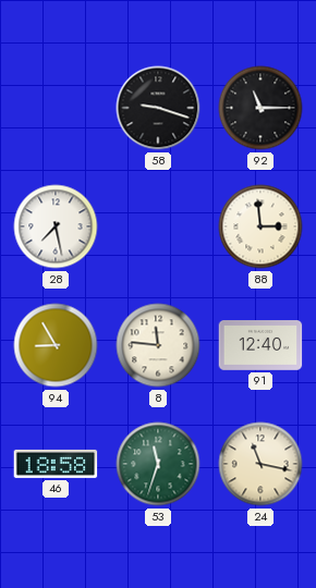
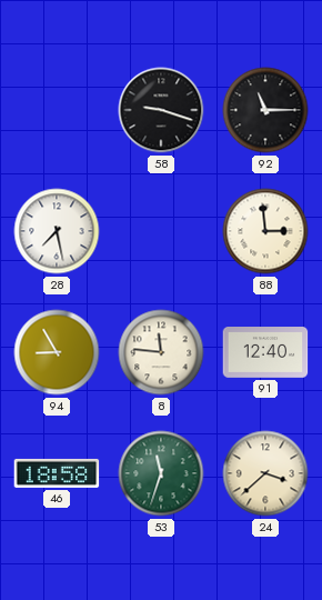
24: 11:17 -> 3:38 (265, 473)
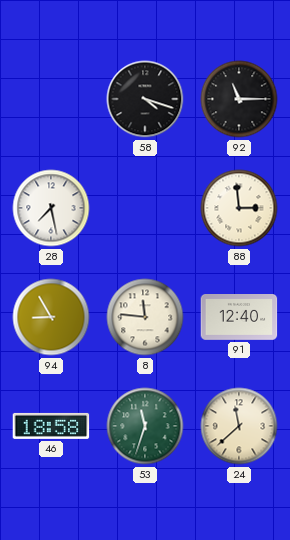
58: 9:18 -> 4:18 (145, 99)
24: 3:38 -> 11:38 (239, 426)
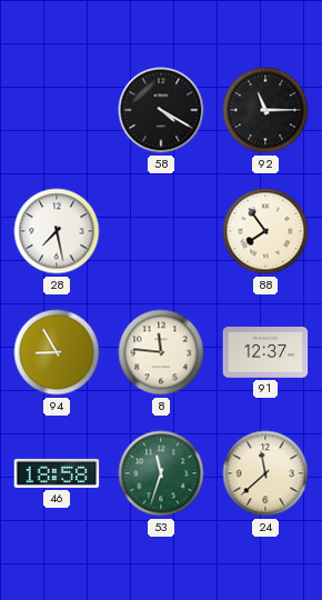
58: 4:18 -> 4:20 (161, 110)
88: 2:59 -> 7:54 (265, 231)
91: 12:40 -> 12:37 (265, 353)
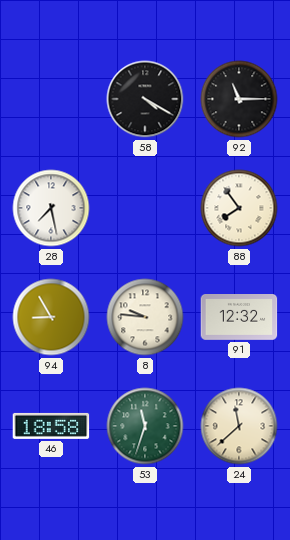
8: 11:46 -> 9:46 (145, 317)
91: 12:37 -> 12:32 (239, 318)
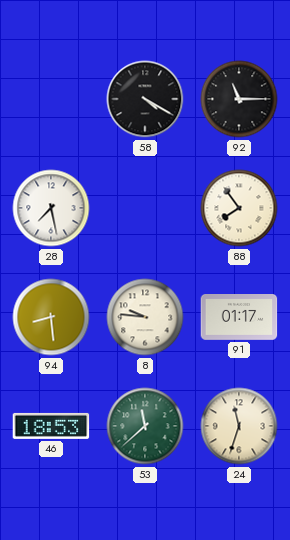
94: 8:55 -> 8:29 (51, 317)
91: 12:32 -> 01:17 (239, 318)
46: 18:58 -> 18:53 (51, 426)
53: 11:33 -> 11:38 (145, 426)
24: 11:38 -> 11:33 (239, 426)
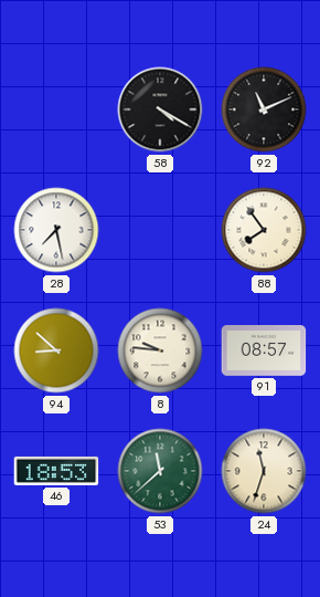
92: 11:15 -> 11:11 (264, 109)
94: 8:29 -> 8:52 (56, 350)
91: 01:17 -> 08:57 (264, 352)
